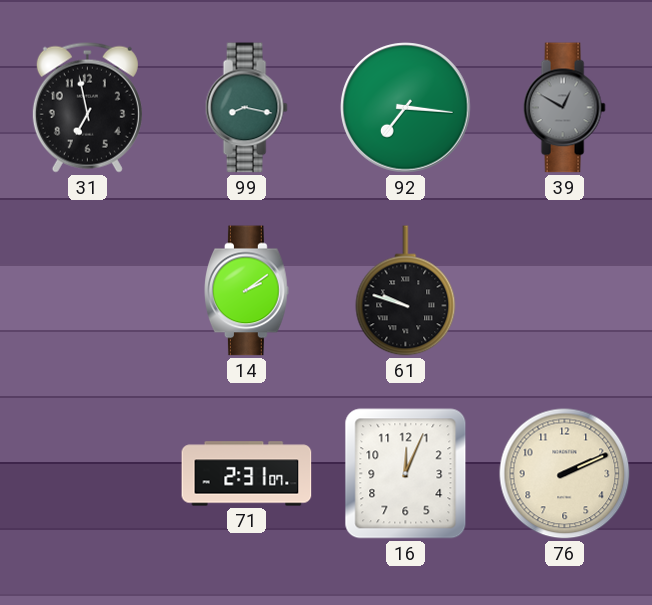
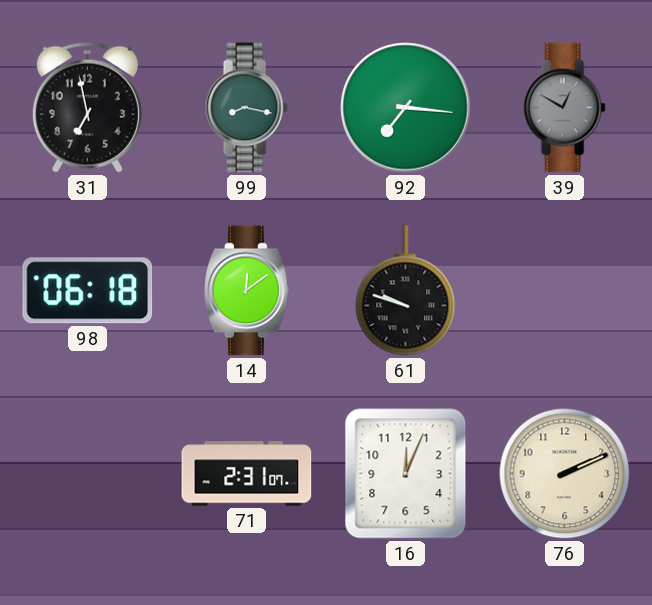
98: none -> 06:18 (88, 291)
14: 2:09 -> 12:09 (247, 291)
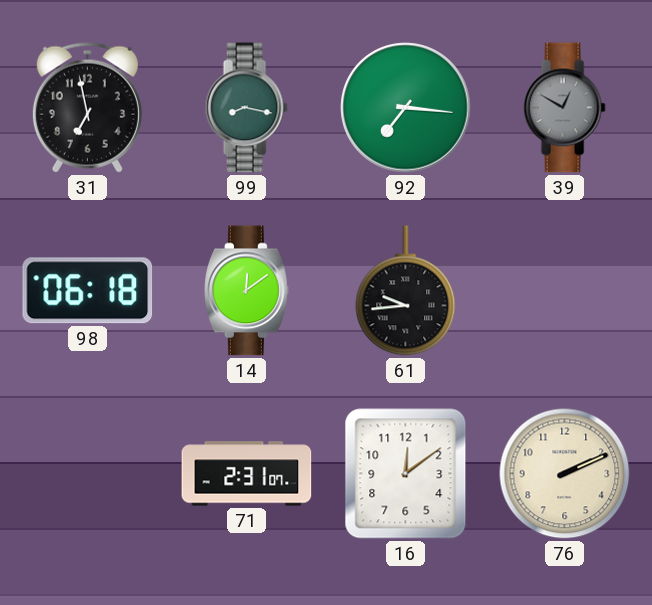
61: 9:48 -> 9:44 (406, 291)
16: 12:04 -> 12:09 (406, 474)
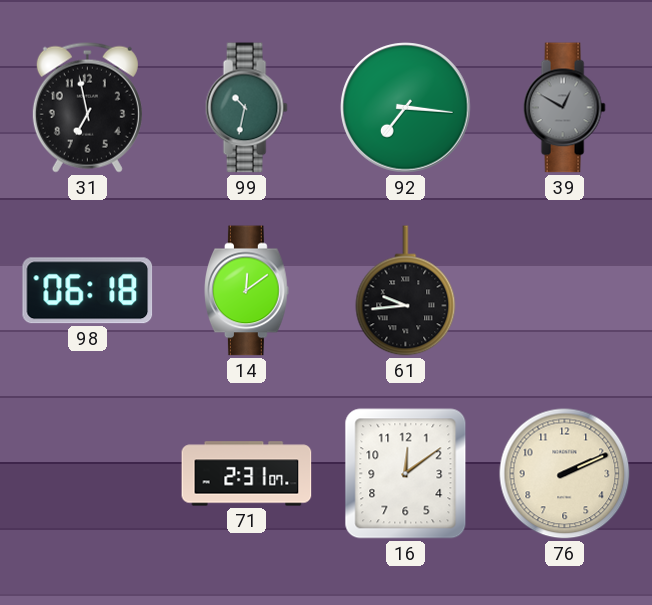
99: 8:17 -> 10:32 (246, 108)
